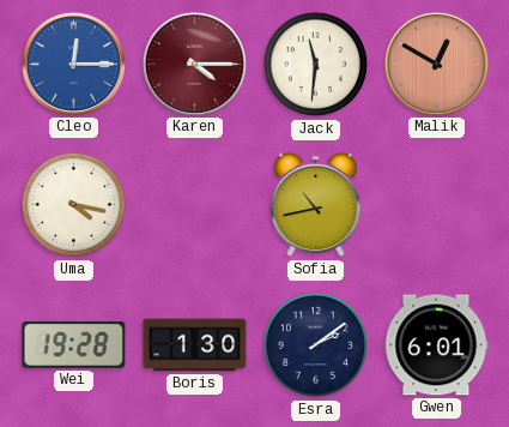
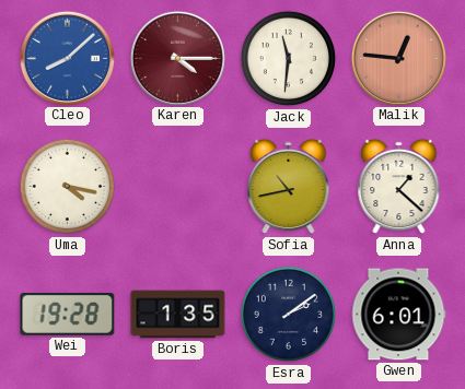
Cleo: 12:15 -> 8:08 (67, 58)
Malik: 12:50 -> 12:46 (398, 58)
Anna: none -> 1:22 (399, 187)
Boris: 1:30 -> 1:35 (178, 315)
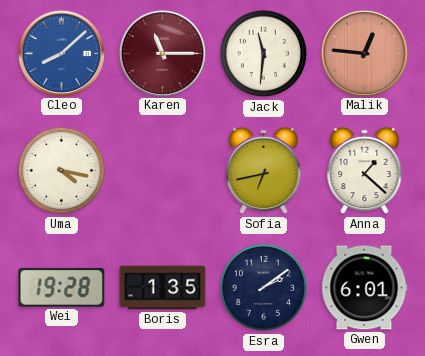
Karen: 4:15 -> 11:15 (162, 53)
Sofia: 10:43 -> 6:43 (264, 171)
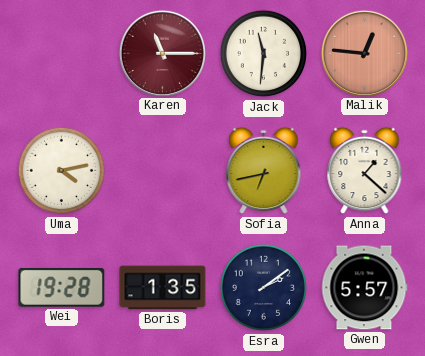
Cleo: 8:08 -> none (61, 53)
Uma: 4:17 -> 4:13 (62, 171)
Gwen: 6:01 -> 5:57 (364, 288)
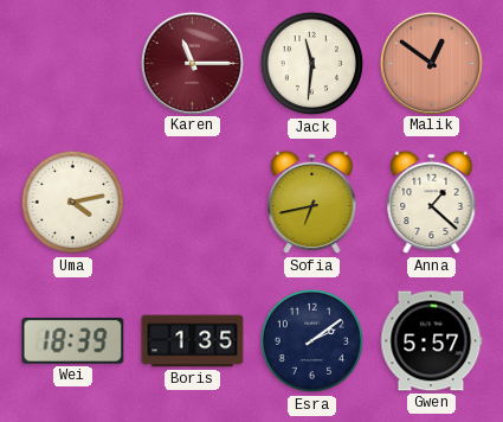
Malik: 12:46 -> 12:51 (431, 63)
Wei: 19:28 -> 18:39 (73, 340)
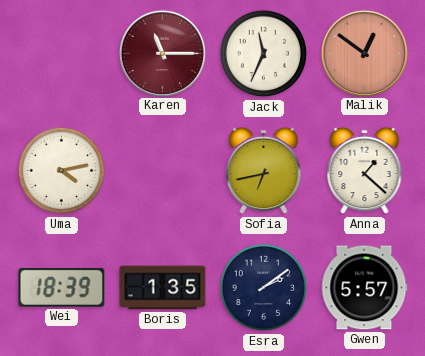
Jack: 11:31 -> 11:34 (264, 54)
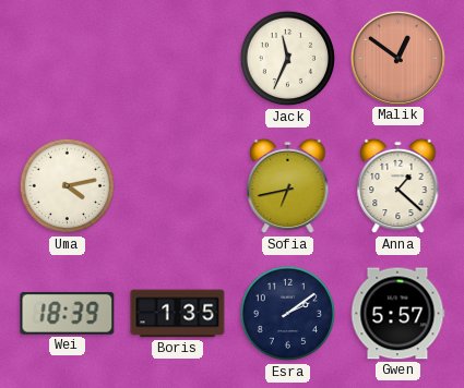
Karen: 11:15 -> none (162, 53)
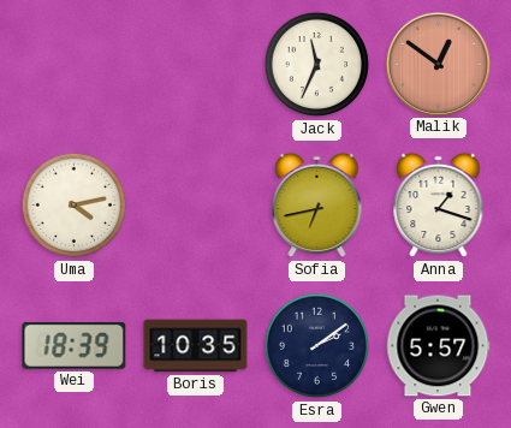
Anna: 1:22 -> 1:18 (439, 206)
Boris: 1:35 -> 10:35 (196, 346)
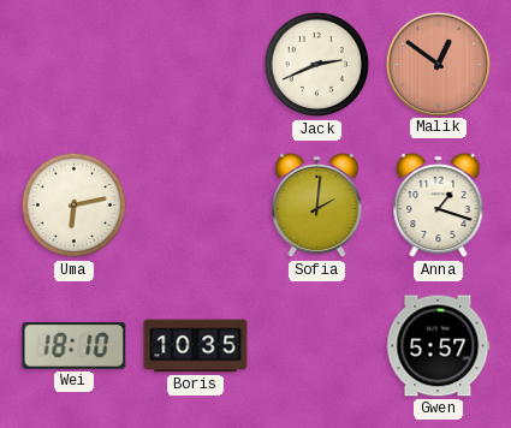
Jack: 11:34 -> 2:41 (317, 65)
Uma: 4:13 -> 6:13 (75, 206)
Sofia: 6:43 -> 2:01 (317, 206)
Wei: 18:39 -> 18:10 (75, 345)
Esra: 2:09 -> none (317, 346)
